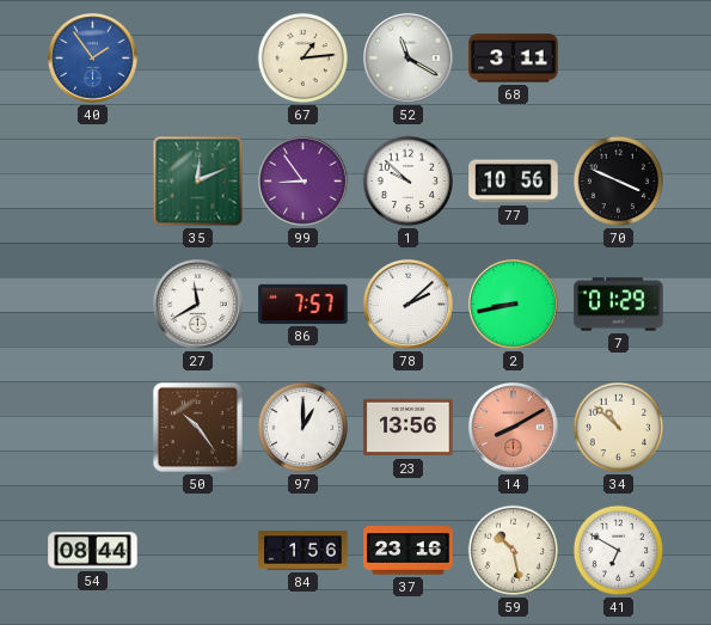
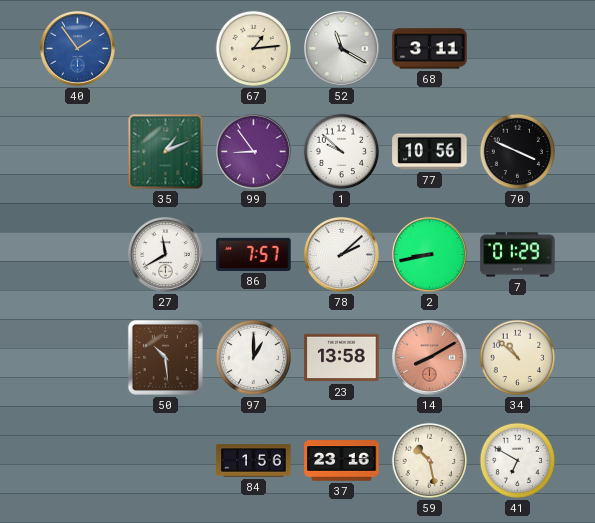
35: 12:11 -> 1:11 (166, 152)
50: 10:24 -> 10:29 (165, 357)
23: 13:56 -> 13:58 (342, 358)
54: 08:44 -> none (93, 551)
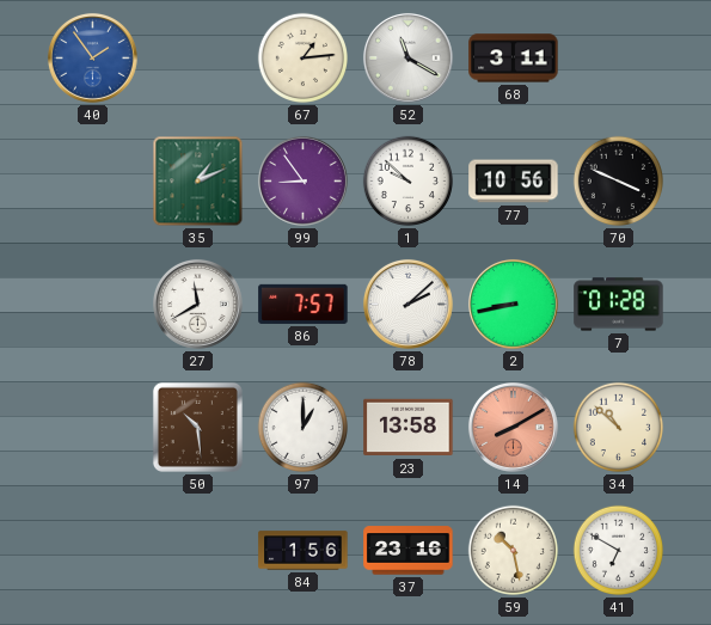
7: 01:29 -> 01:28 (619, 305)
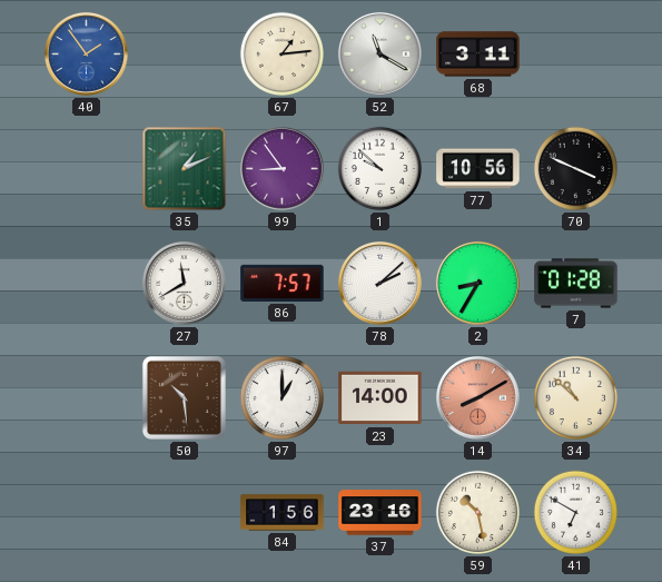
2: 8:43 -> 8:35 (477, 283)
23: 13:58 -> 14:00 (381, 398)
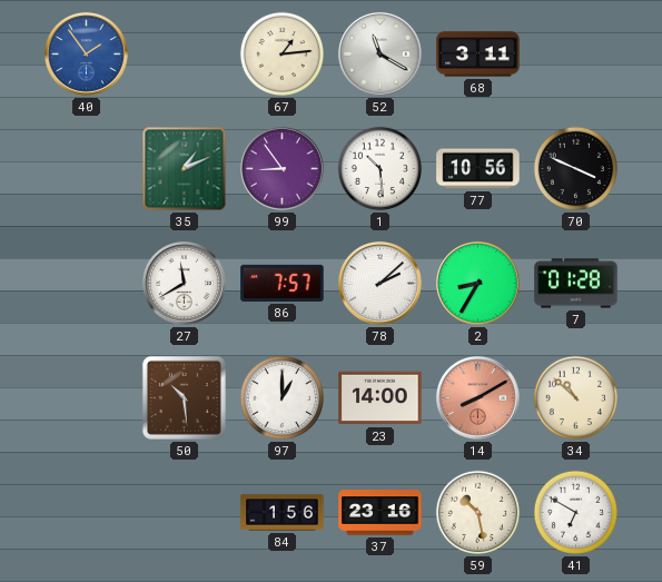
1: 9:52 -> 10:29 (381, 169)
